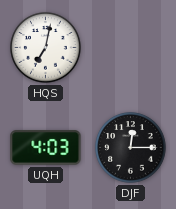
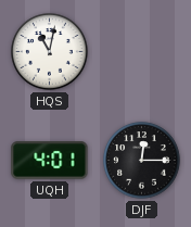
HQS: 7:02 -> 11:02 (50, 52)
UQH: 4:03 -> 4:01 (50, 161)
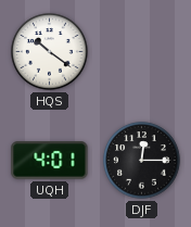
HQS: 11:02 -> 10:21 (50, 52)
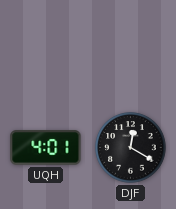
HQS: 10:21 -> none (50, 52)
DJF: 12:15 -> 12:20 (131, 148)
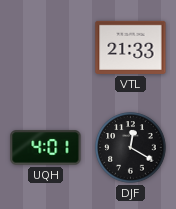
VTL: none -> 21:33 (131, 47)
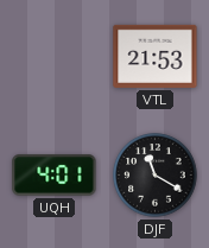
VTL: 21:33 -> 21:53 (156, 56)
DJF: 12:20 -> 11:20 (156, 176)
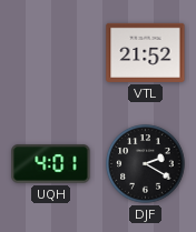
VTL: 21:53 -> 21:52 (146, 52)
DJF: 11:20 -> 2:20 (146, 164)
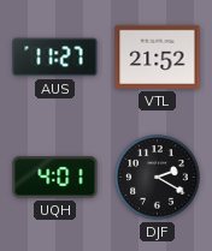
AUS: none -> 11:27 (55, 58)
